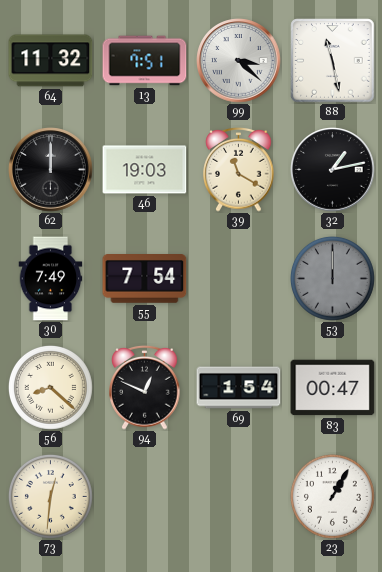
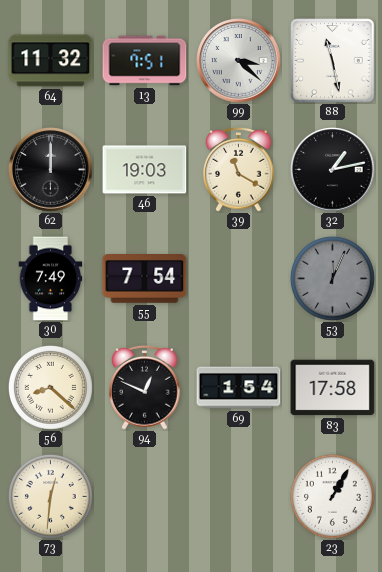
53: 12:00 -> 12:04 (332, 278)
83: 00:47 -> 17:58 (333, 388)
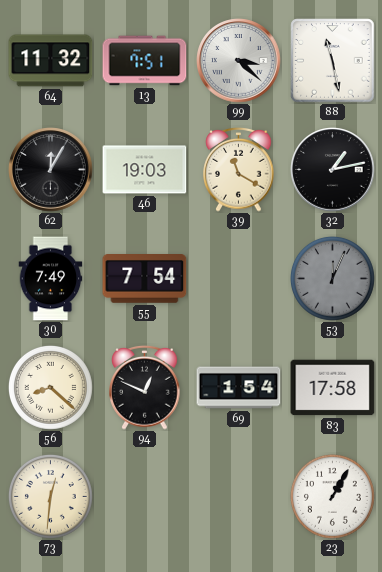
62: 12:00 -> 12:05 (51, 170)
